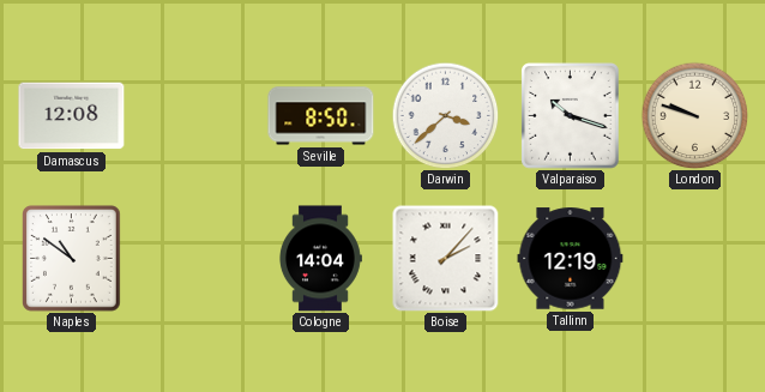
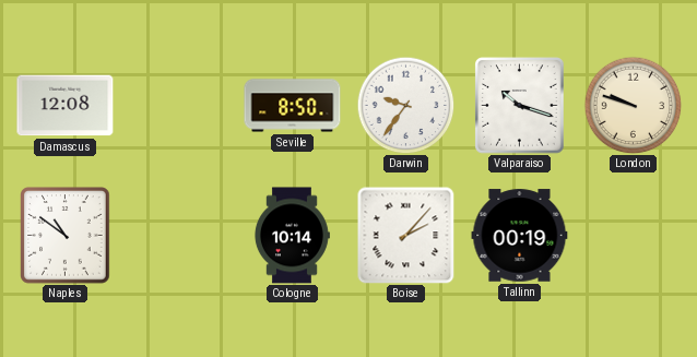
Darwin: 3:38 -> 9:36 (405, 105)
Cologne: 14:04 -> 10:14 (292, 236)
Tallinn: 12:19 -> 00:19 (520, 236)
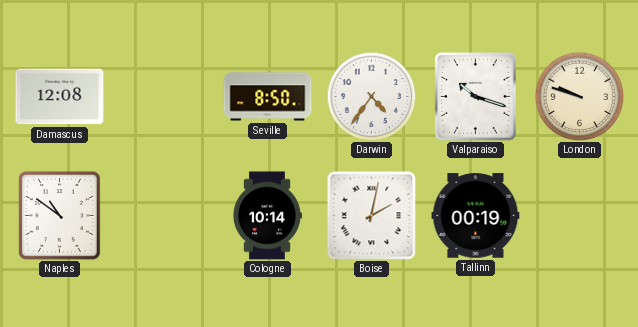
Darwin: 9:36 -> 4:36 (371, 96)
Boise: 2:07 -> 2:02 (371, 215)
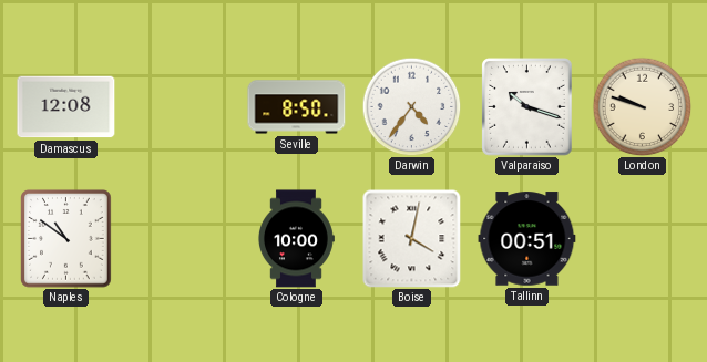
Cologne: 10:14 -> 10:00 (296, 239)
Boise: 2:02 -> 4:02 (411, 238)
Tallinn: 00:19 -> 00:51 (527, 239)
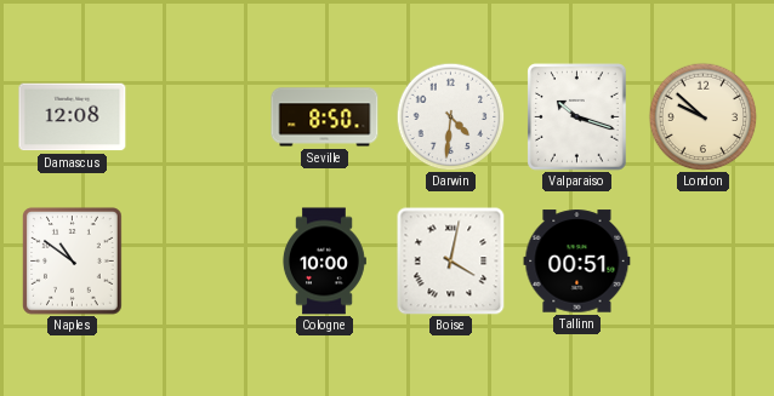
Darwin: 4:36 -> 4:31 (450, 116)
London: 9:48 -> 9:52 (702, 116)
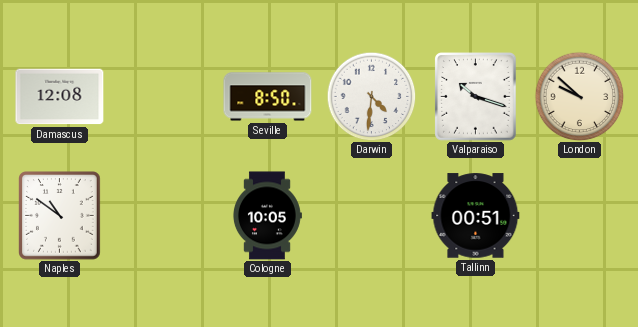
Cologne: 10:00 -> 10:05 (267, 216)
Boise: 4:02 -> none (450, 260)
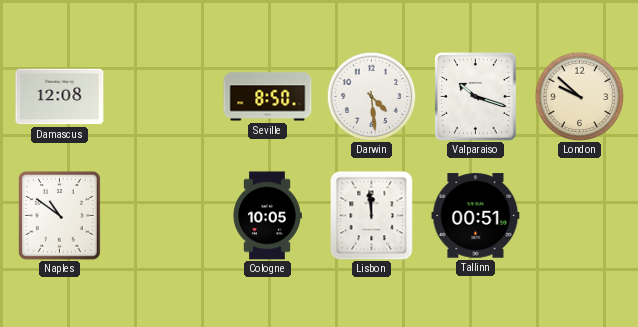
Darwin: 4:31 -> 4:29 (371, 96)
Lisbon: none -> 11:59 (372, 215)
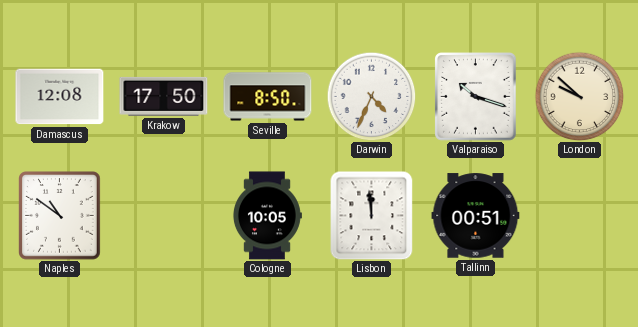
Krakow: none -> 17:50 (164, 96)
Darwin: 4:29 -> 4:34 (371, 96)
